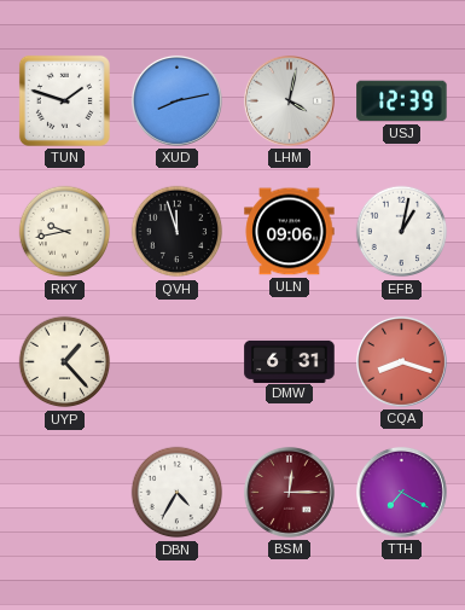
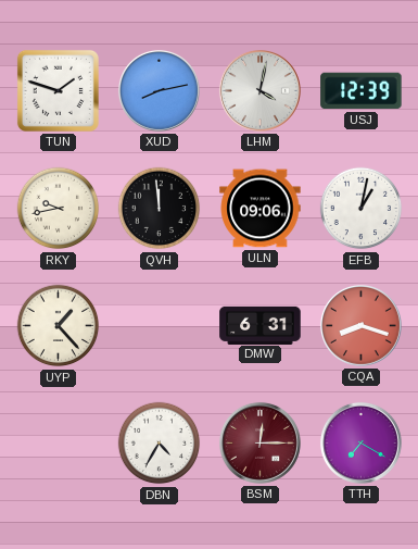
QVH: 11:57 -> 11:59 (160, 209)
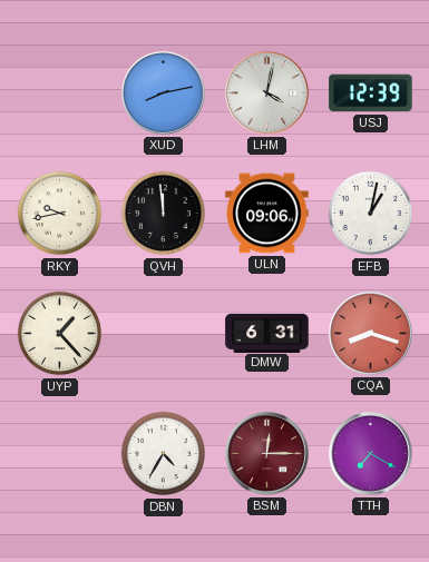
TUN: 1:48 -> none (58, 90)
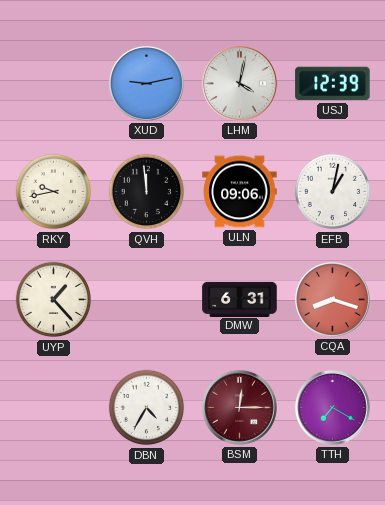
XUD: 8:13 -> 9:13 (146, 83)
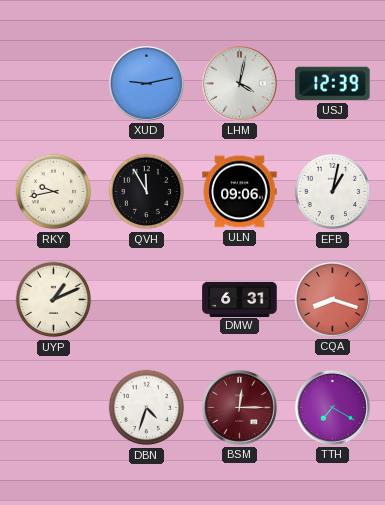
QVH: 11:59 -> 11:55 (147, 192)
UYP: 1:23 -> 1:11 (54, 300)
DBN: 4:35 -> 4:33 (147, 408)
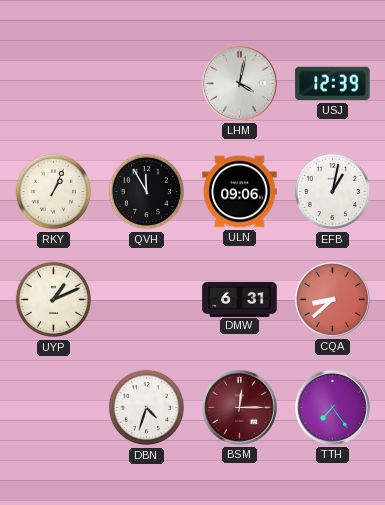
XUD: 9:13 -> none (146, 83)
RKY: 9:43 -> 1:04 (54, 192)
CQA: 8:18 -> 8:38 (332, 299)
TTH: 7:20 -> 7:24 (332, 407)
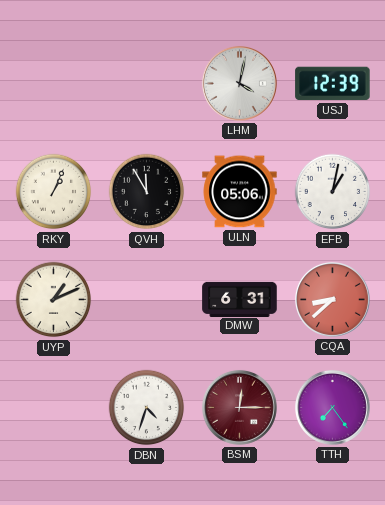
ULN: 09:06 -> 05:06 (240, 192)
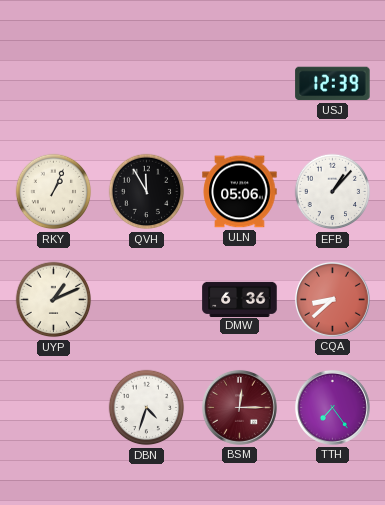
LHM: 4:02 -> none (239, 83)
EFB: 1:02 -> 1:07 (333, 192)
DMW: 6:31 -> 6:36 (240, 299)
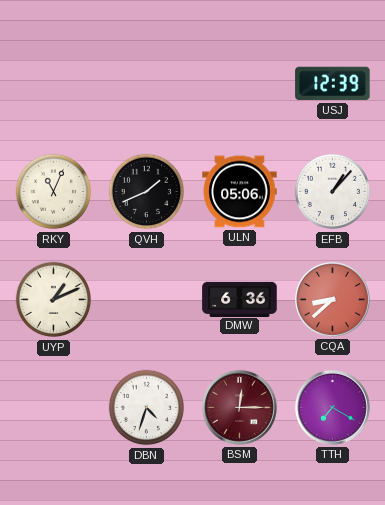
RKY: 1:04 -> 11:04 (54, 192)
QVH: 11:55 -> 1:41 (147, 192)
TTH: 7:24 -> 7:20 (332, 407)
